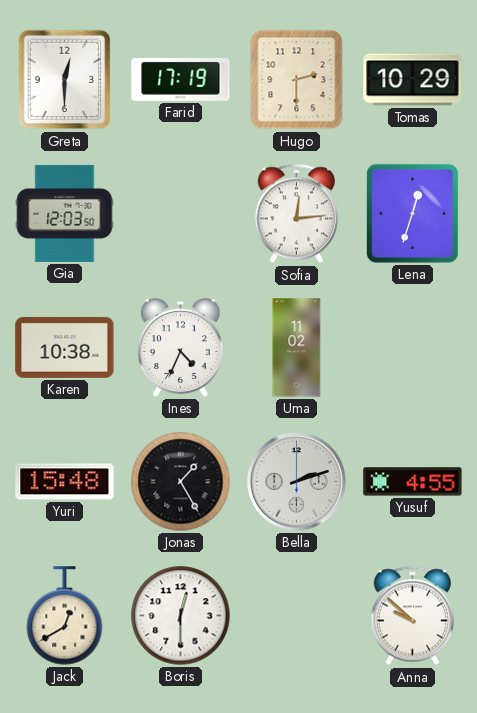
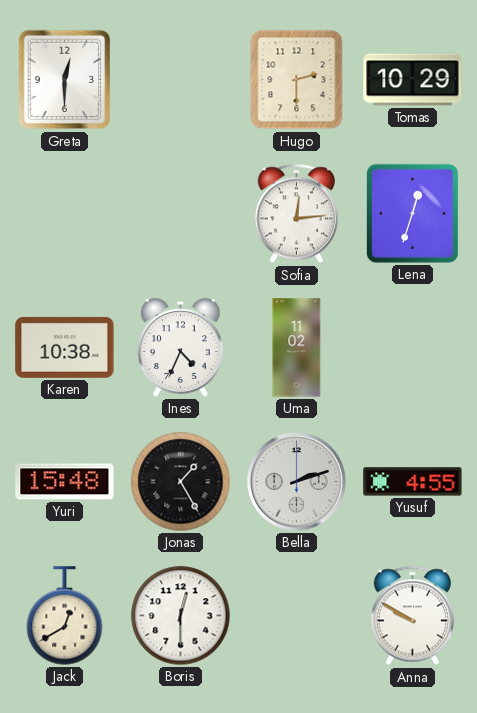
Farid: 17:19 -> none (181, 80)
Gia: 12:03 -> none (65, 213)
Anna: 9:52 -> 9:50 (412, 616)
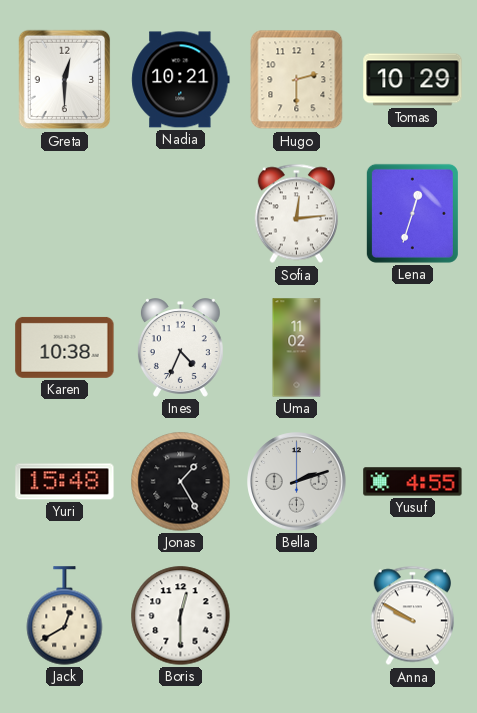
Nadia: none -> 10:21 (181, 80)
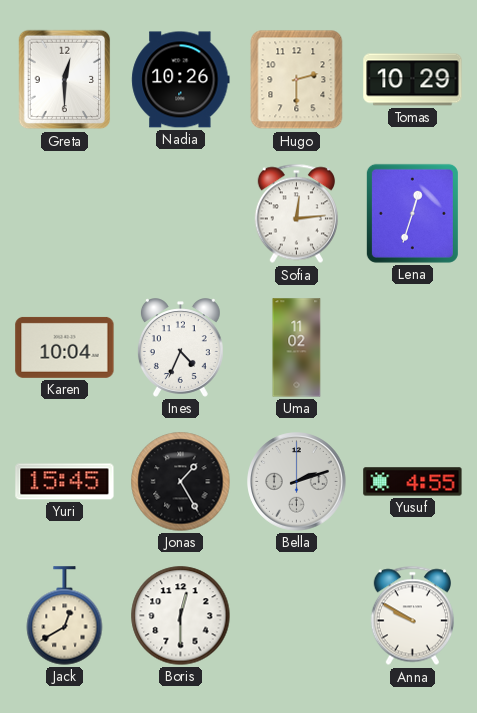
Nadia: 10:21 -> 10:26 (181, 80)
Karen: 10:38 -> 10:04 (65, 347)
Yuri: 15:48 -> 15:45 (65, 482)
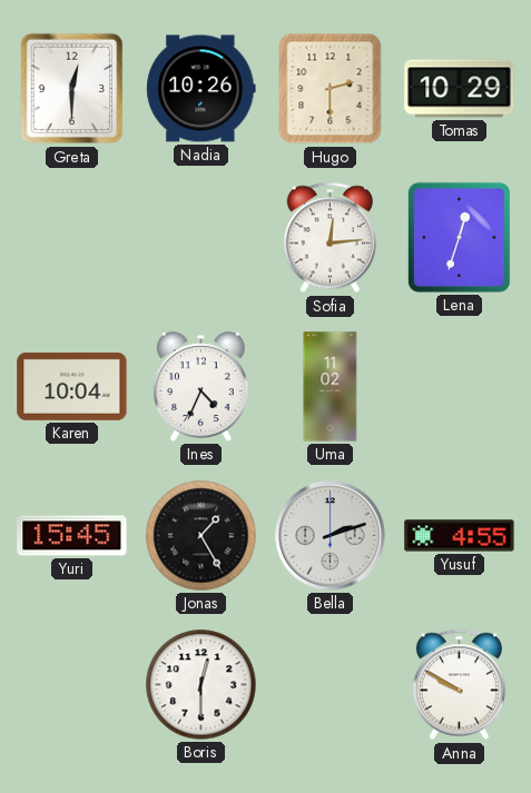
Jack: 12:40 -> none (65, 616)
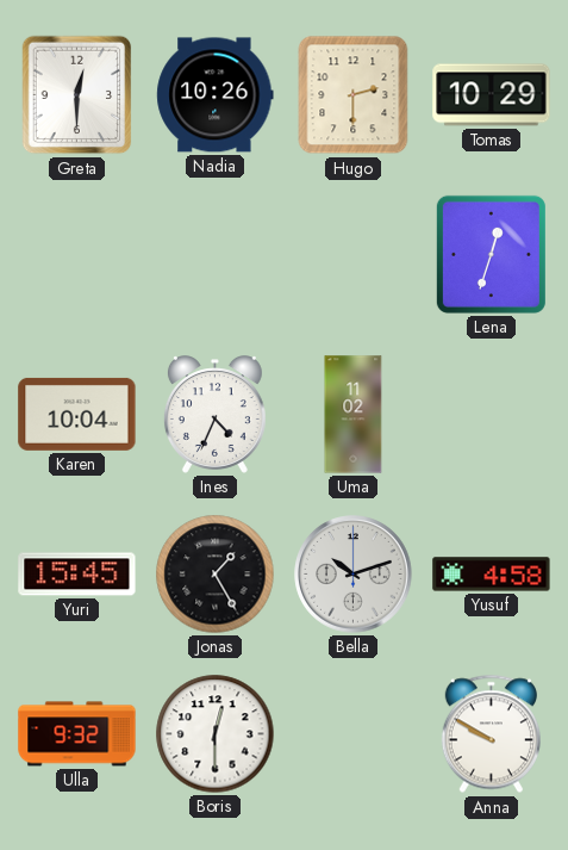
Sofia: 12:14 -> none (330, 238)
Bella: 2:12 -> 10:12 (354, 575)
Yusuf: 4:55 -> 4:58 (492, 575)
Ulla: none -> 9:32 (77, 734)
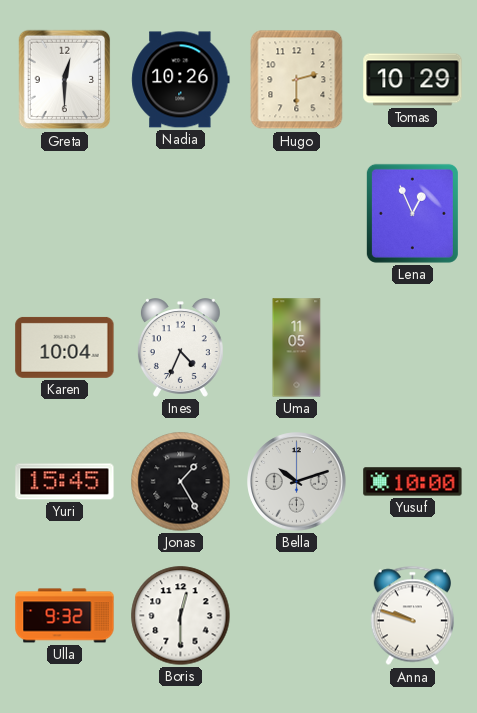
Lena: 12:33 -> 12:56 (412, 213)
Uma: 11:02 -> 11:05 (297, 348)
Yusuf: 4:58 -> 10:00 (413, 482)
Anna: 9:50 -> 9:48 (412, 616)
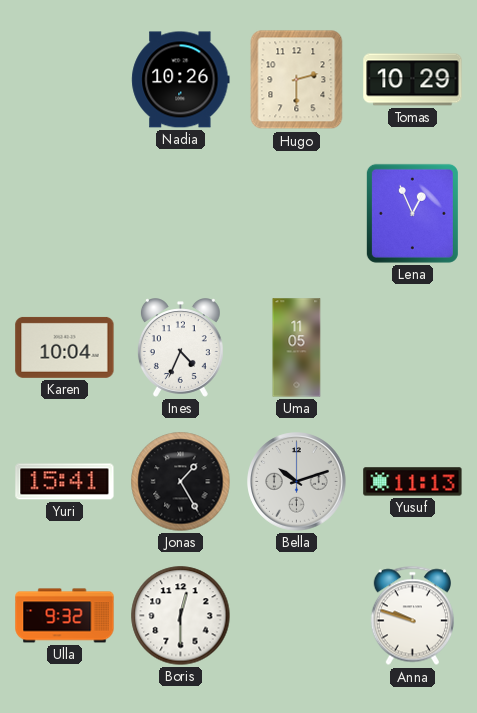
Greta: 12:30 -> none (65, 80)
Yuri: 15:45 -> 15:41 (65, 482)
Yusuf: 10:00 -> 11:13 (413, 482)
